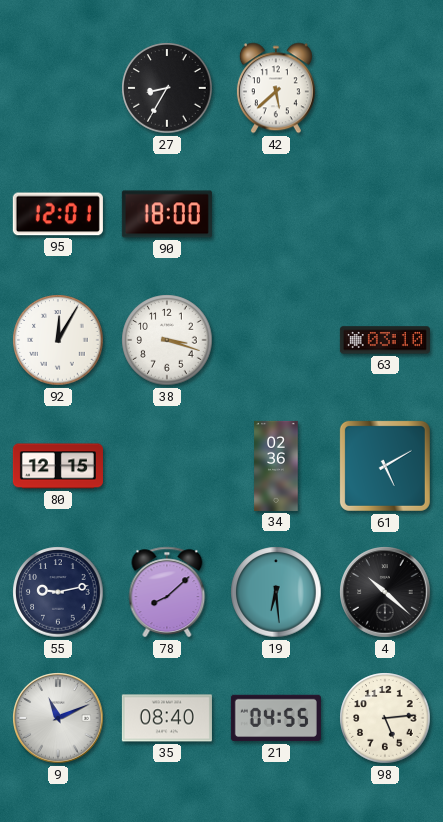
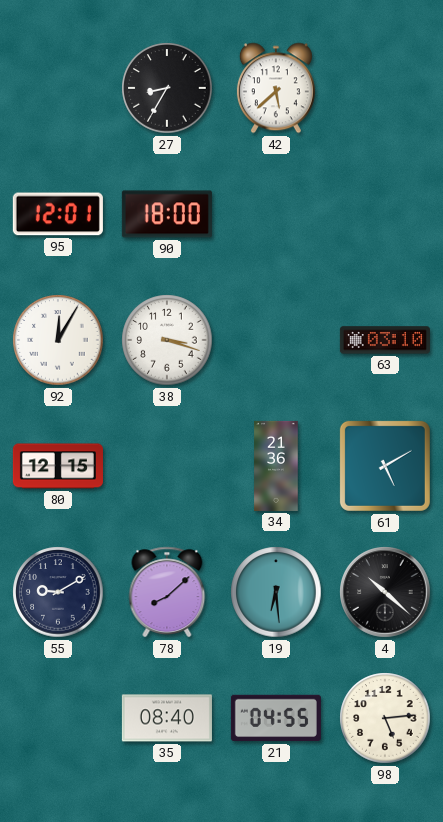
34: 02:36 -> 21:36 (276, 466)
55: 9:13 -> 9:10 (58, 592)
9: 11:11 -> none (58, 718)
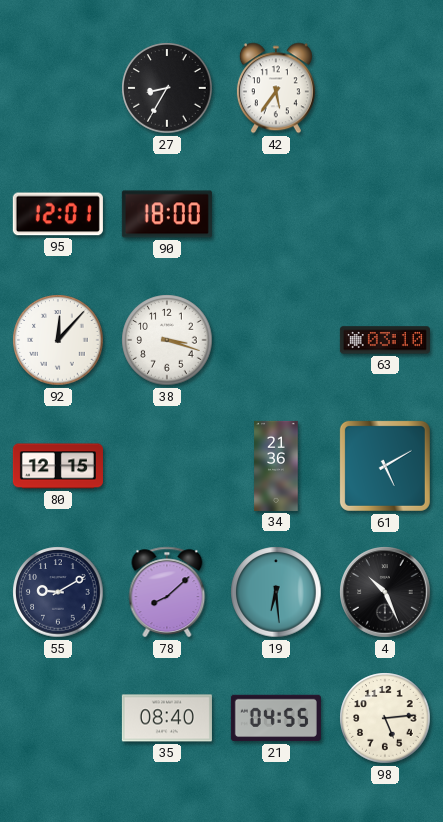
42: 5:38 -> 5:36 (276, 88)
92: 12:05 -> 12:07 (58, 340)
4: 10:22 -> 10:26 (385, 592)
